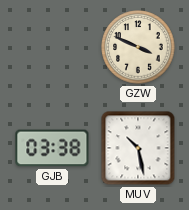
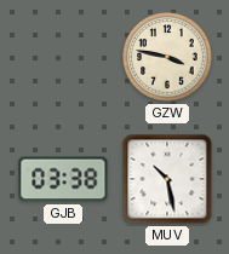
GZW: 3:49 -> 3:47 (167, 57)
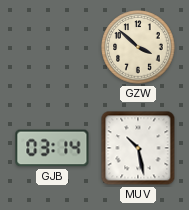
GZW: 3:47 -> 3:52 (138, 47)
GJB: 03:38 -> 03:14 (52, 148)
